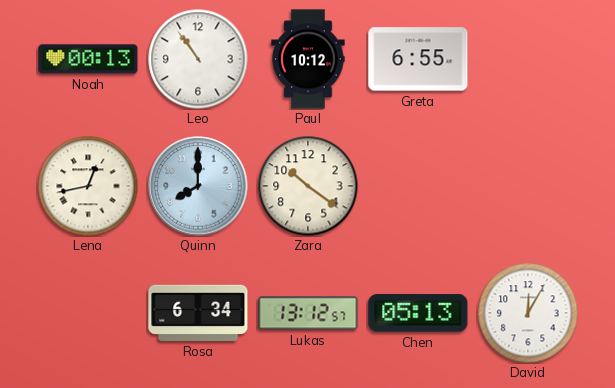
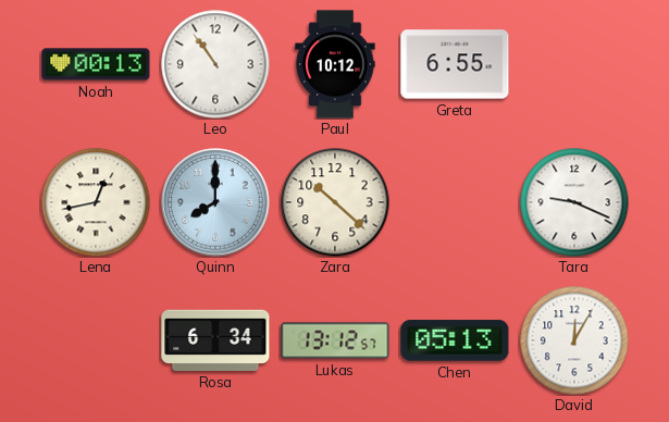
Zara: 10:21 -> 10:22 (335, 202)
Tara: none -> 9:19 (574, 202)
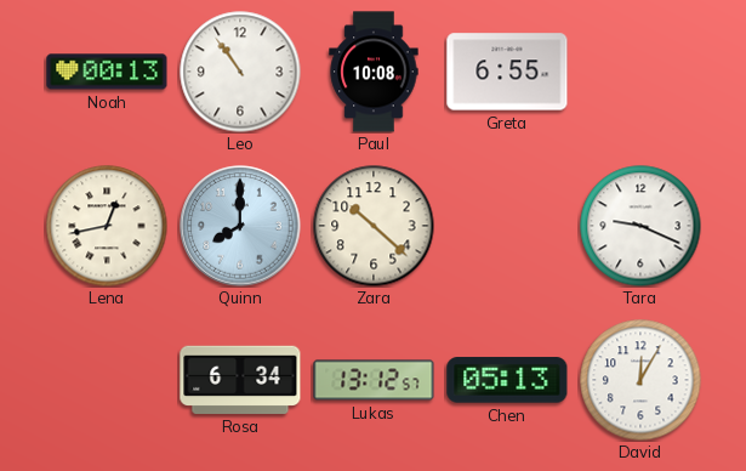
Paul: 10:12 -> 10:08 (374, 72)
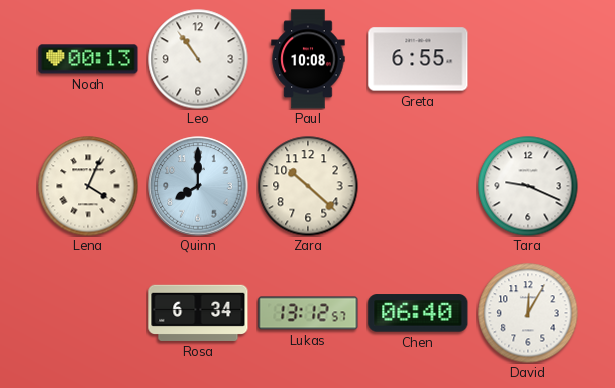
Lena: 12:43 -> 4:04 (88, 186)
Chen: 05:13 -> 06:40 (418, 313)
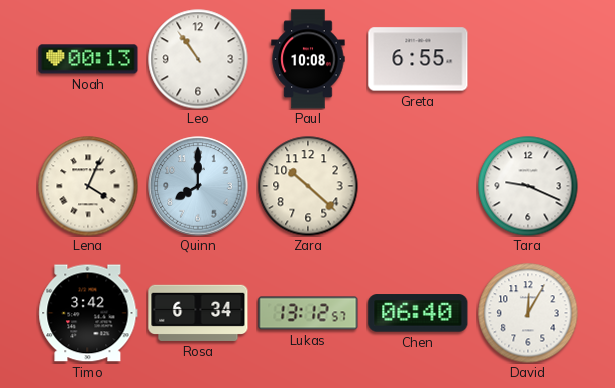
Timo: none -> 3:42 (88, 313)
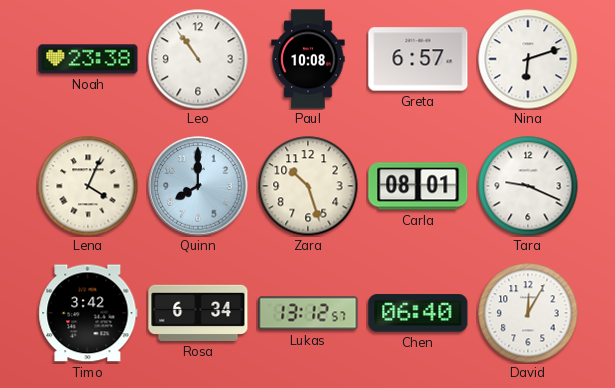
Noah: 00:13 -> 23:38 (88, 59)
Greta: 6:55 -> 6:57 (418, 59)
Nina: none -> 6:12 (528, 59)
Zara: 10:22 -> 10:27 (308, 186)
Carla: none -> 08:01 (418, 186)
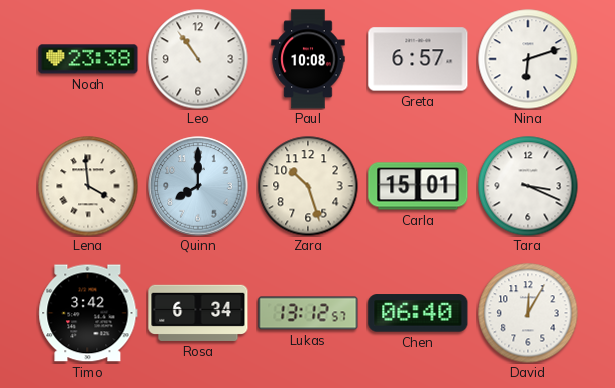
Lena: 4:04 -> 3:59 (88, 186)
Carla: 08:01 -> 15:01 (418, 186)
Tara: 9:19 -> 3:19 (528, 186)
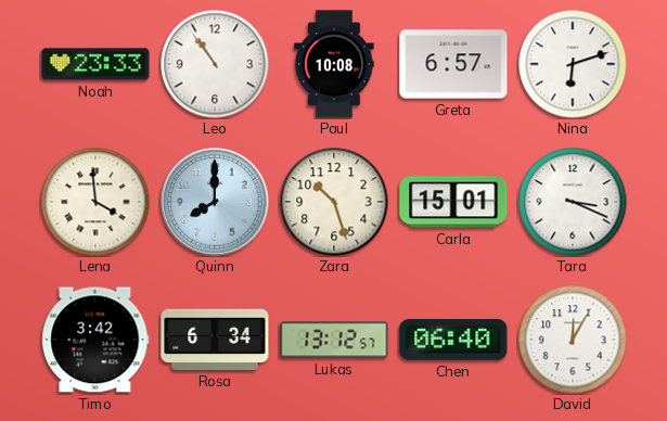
Noah: 23:38 -> 23:33 (95, 64)
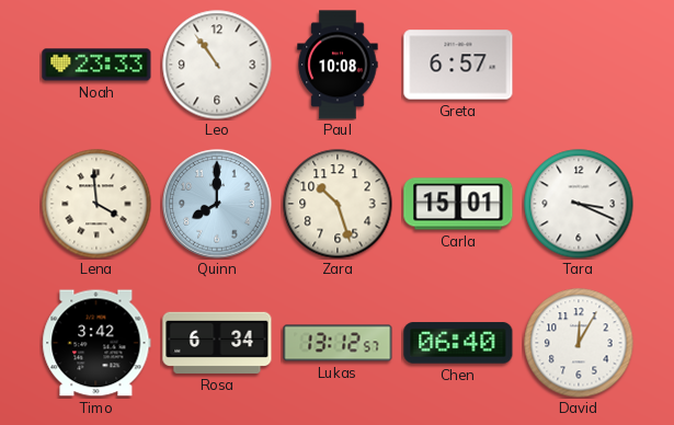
Nina: 6:12 -> none (573, 64)
